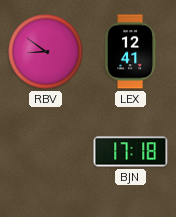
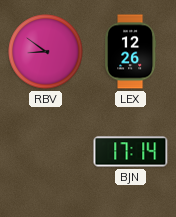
LEX: 12:41 -> 12:26 (131, 52)
BJN: 17:18 -> 17:14 (131, 152)
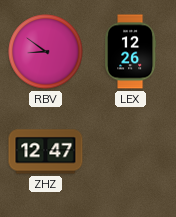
ZHZ: none -> 12:47 (46, 152)
BJN: 17:14 -> none (131, 152)
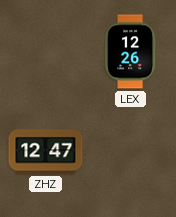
RBV: 8:51 -> none (46, 52)
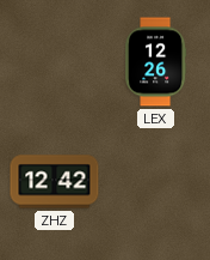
ZHZ: 12:47 -> 12:42 (55, 182)
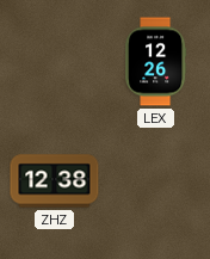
ZHZ: 12:42 -> 12:38 (55, 181)
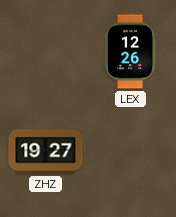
ZHZ: 12:38 -> 19:27 (46, 152)
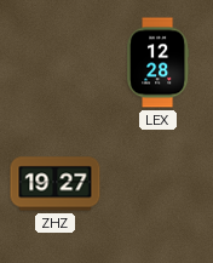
LEX: 12:26 -> 12:28 (159, 63)
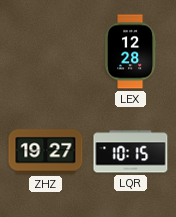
LQR: none -> 10:15 (131, 152)
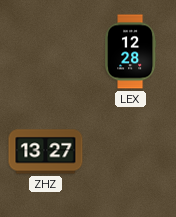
ZHZ: 19:27 -> 13:27 (46, 152)
LQR: 10:15 -> none (131, 152)
